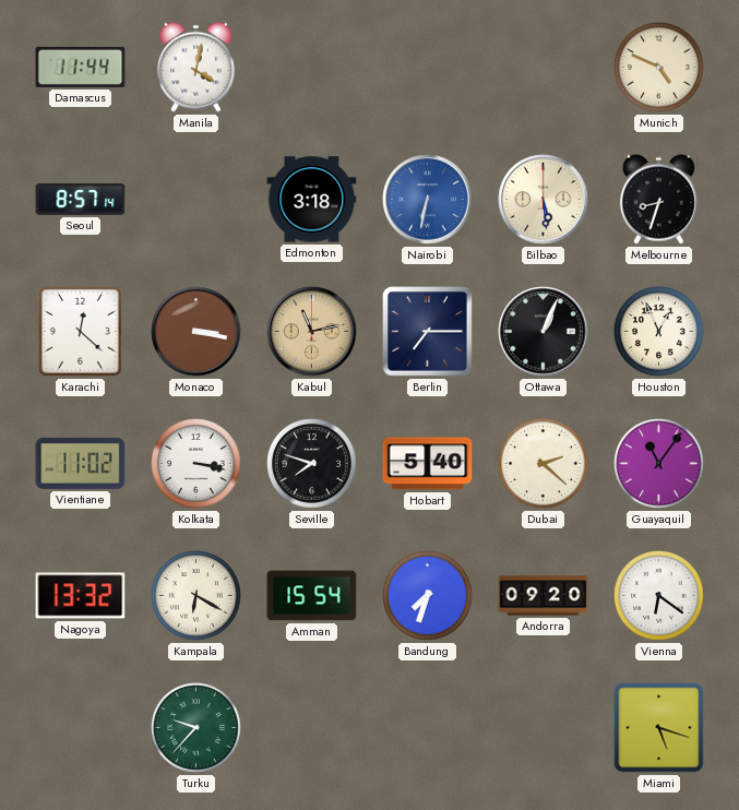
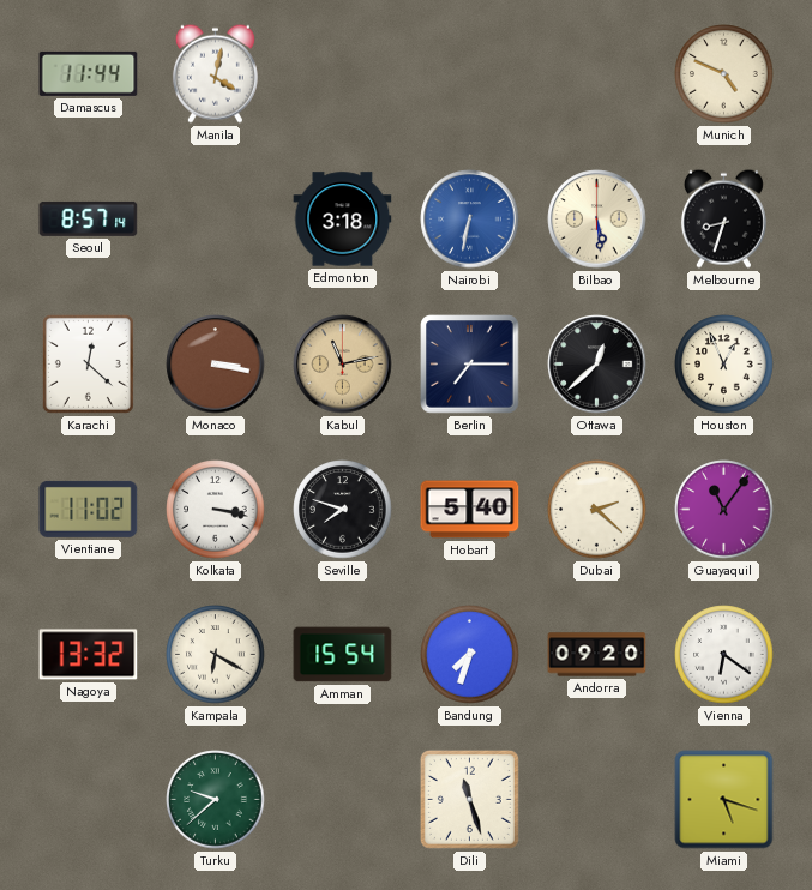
Ottawa: 1:04 -> 12:38 (597, 365)
Turku: 9:37 -> 9:38 (216, 800)
Dili: none -> 11:27 (469, 799)
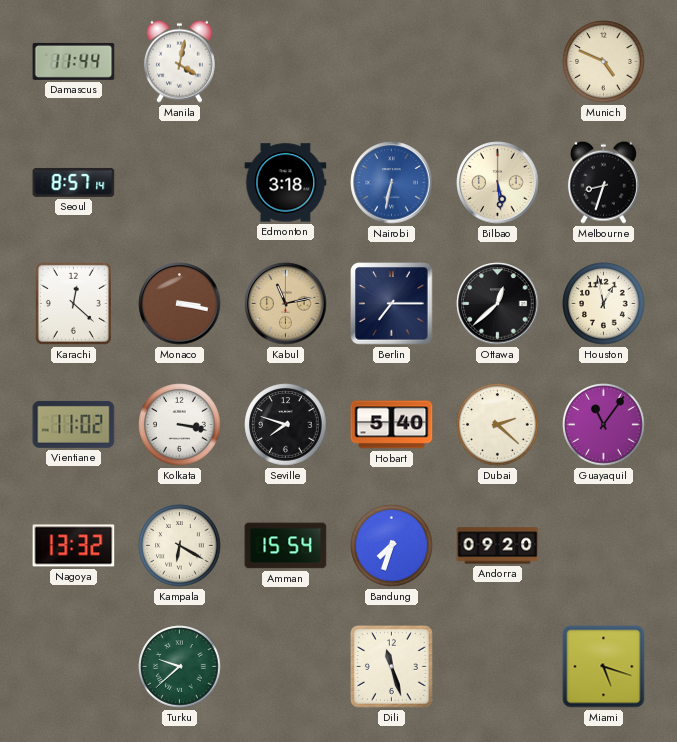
Houston: 12:56 -> 12:58 (604, 304)
Vienna: 6:21 -> none (724, 655)
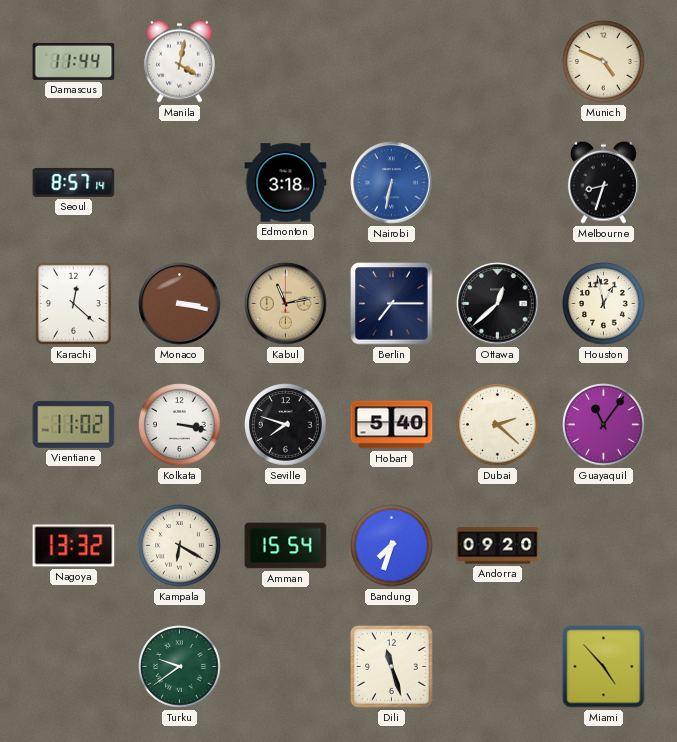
Bilbao: 5:29 -> none (498, 183)
Turku: 9:38 -> 9:39 (180, 667)
Miami: 5:18 -> 4:53 (604, 667)
